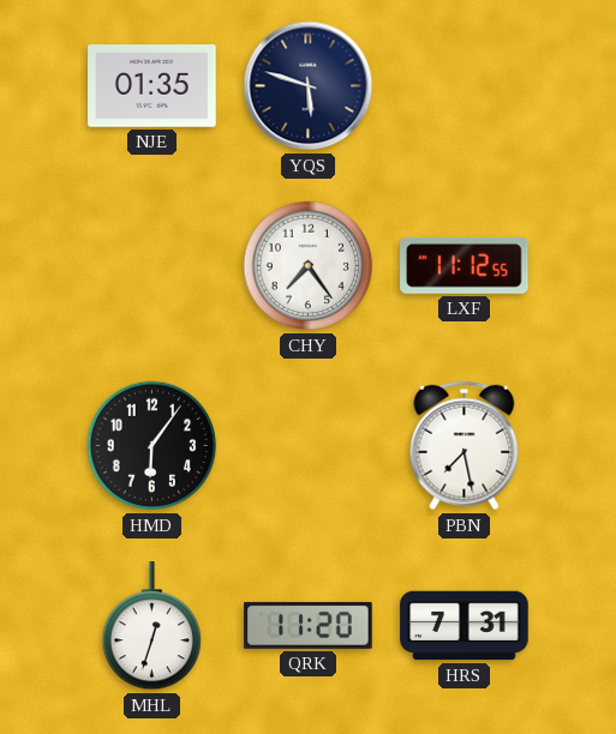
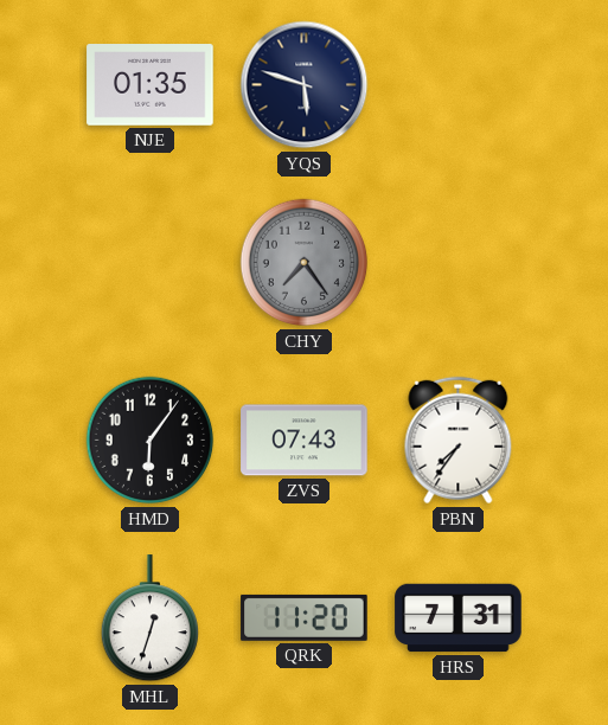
CHY dial: white -> grey (305, 263)
LXF: 11:12 -> none (465, 265)
ZVS: none -> 07:43 (305, 441)
PBN: 7:28 -> 7:36 (459, 441)
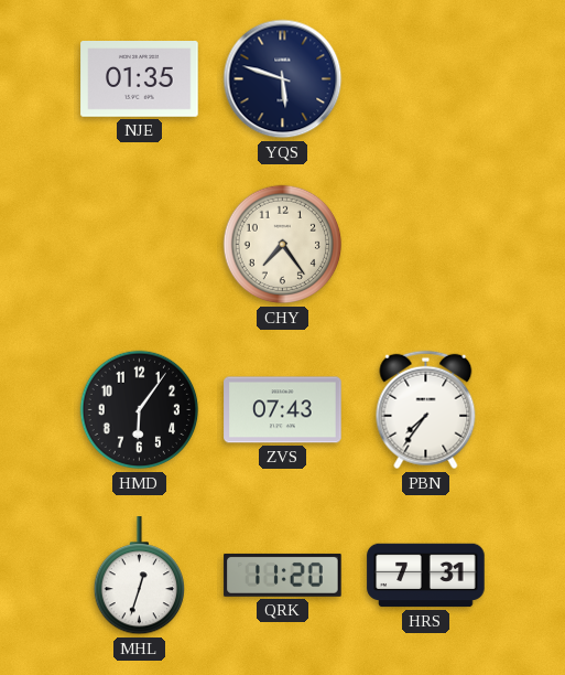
CHY dial: grey -> cream (283, 245)
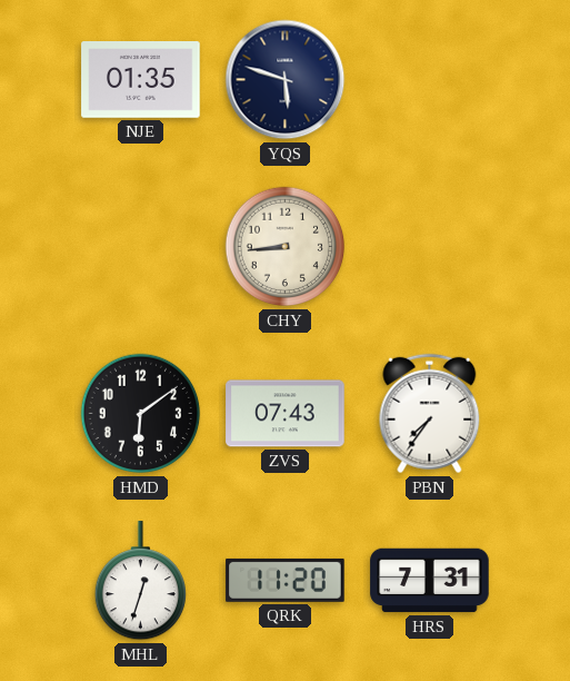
CHY: 7:24 -> 8:44 (286, 247)
HMD: 6:06 -> 6:09 (141, 414)
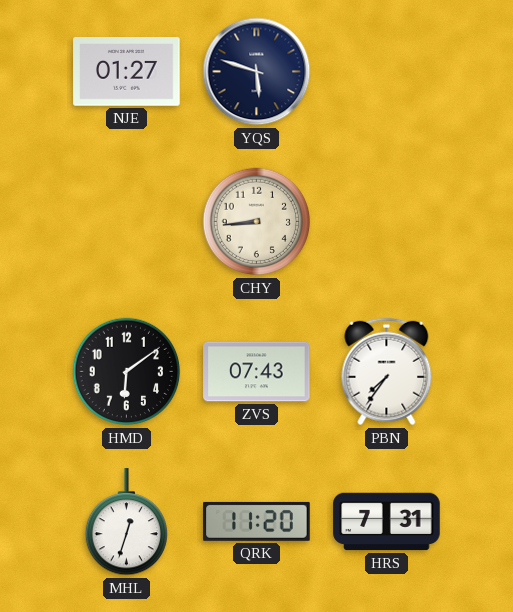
NJE: 01:35 -> 01:27 (127, 72)
